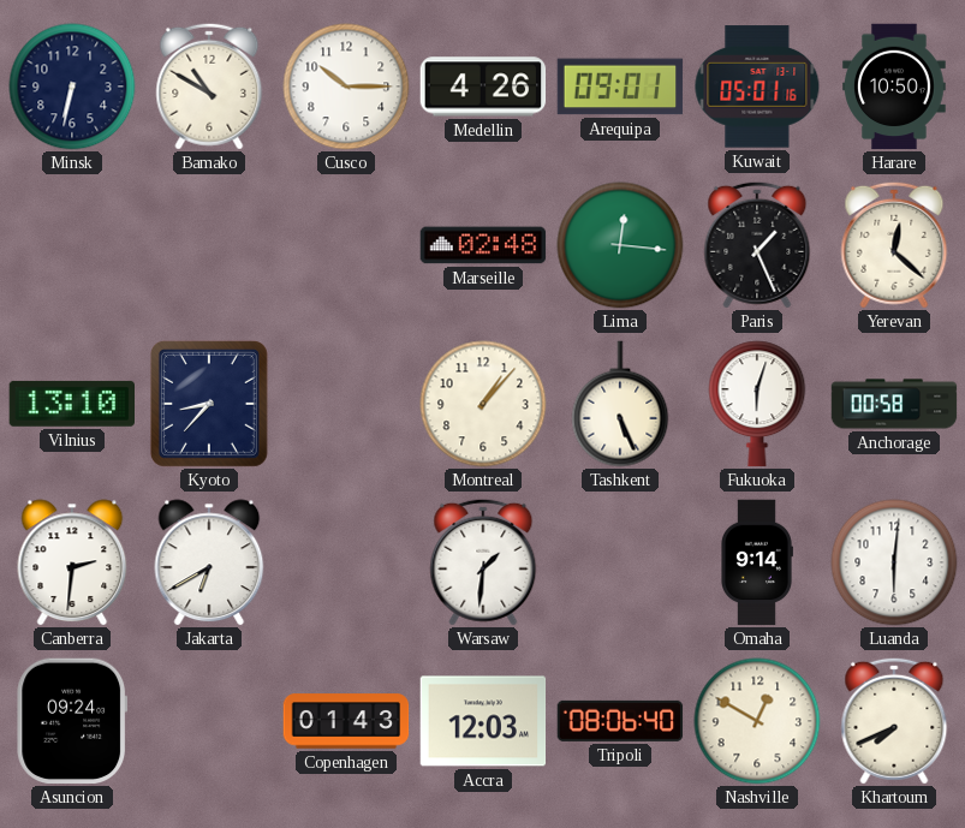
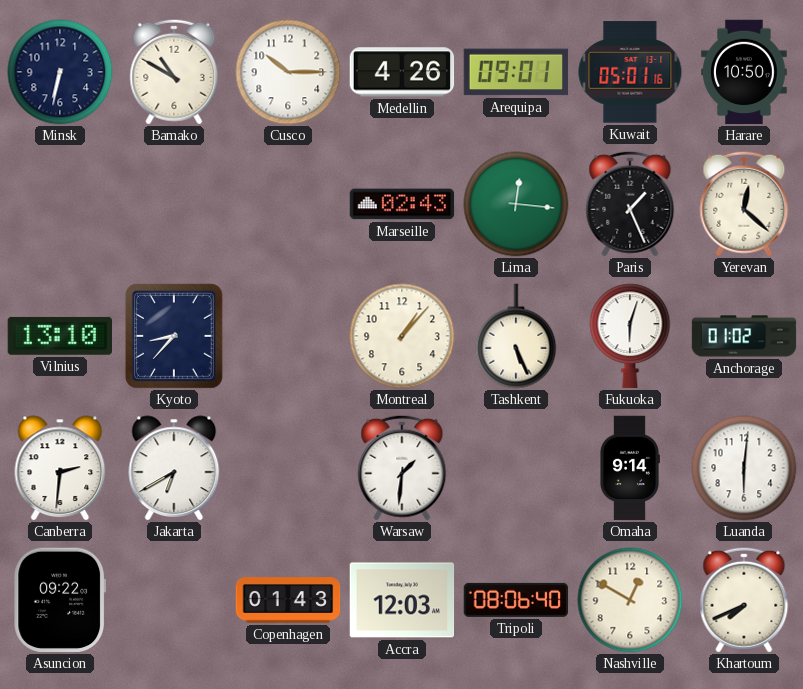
Marseille: 02:48 -> 02:43 (402, 204)
Anchorage: 00:58 -> 01:02 (744, 336)
Asuncion: 09:24 -> 09:22 (60, 600)
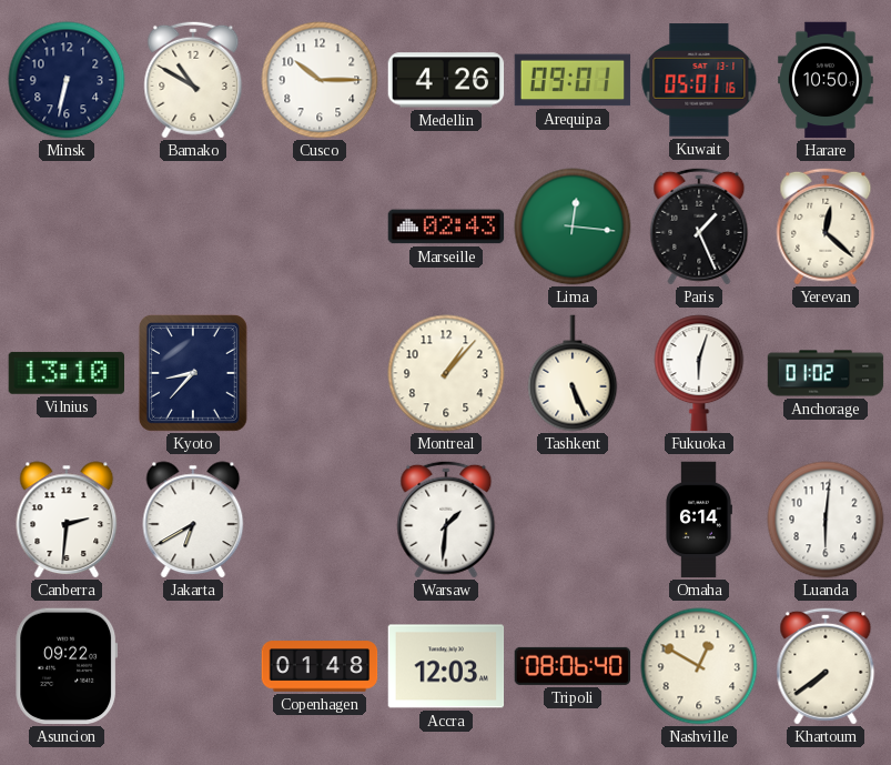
Omaha: 9:14 -> 6:14 (699, 520)
Copenhagen: 01:43 -> 01:48 (320, 666)
Khartoum: 7:41 -> 7:39 (826, 666)
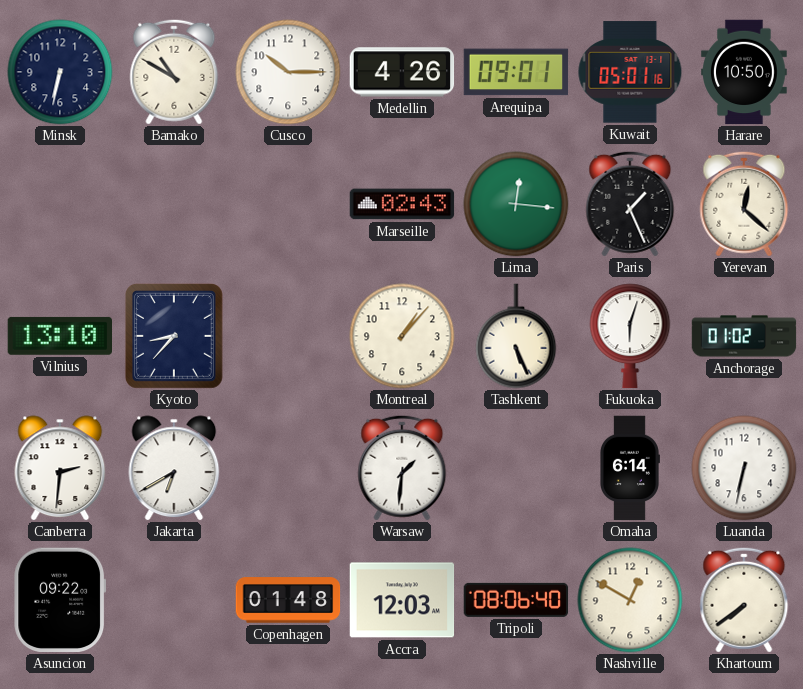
Luanda: 6:01 -> 6:32 (744, 468)
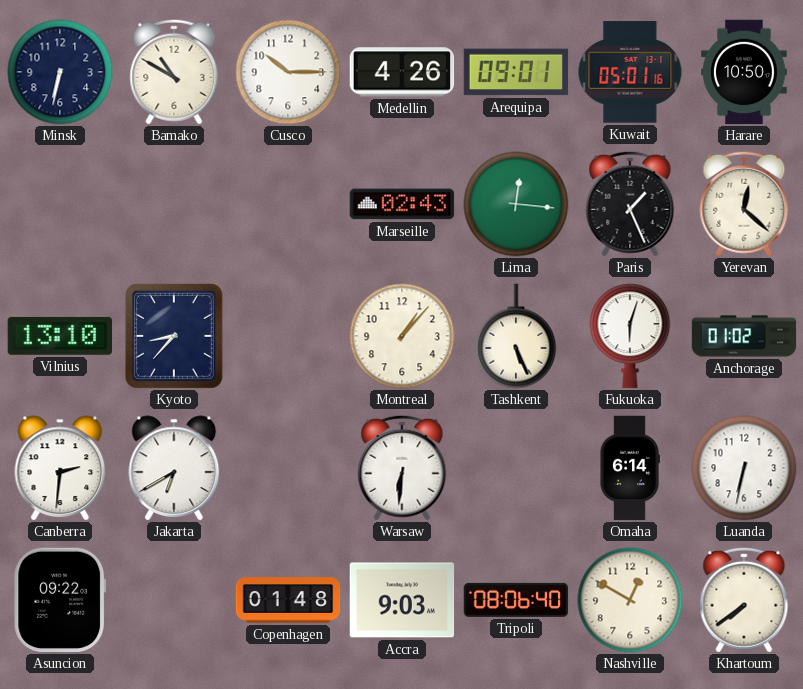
Warsaw: 1:31 -> 6:31 (402, 468)
Accra: 12:03 -> 9:03 (402, 600)
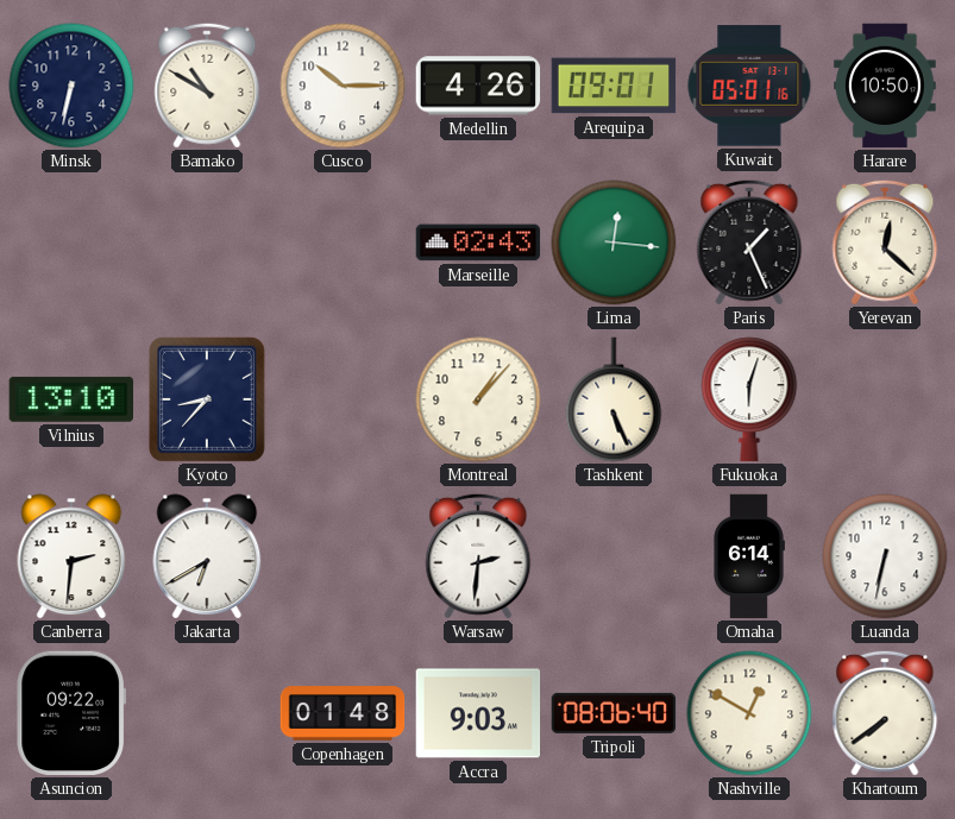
Anchorage: 01:02 -> none (744, 336)
Warsaw: 6:31 -> 2:31 (478, 556)
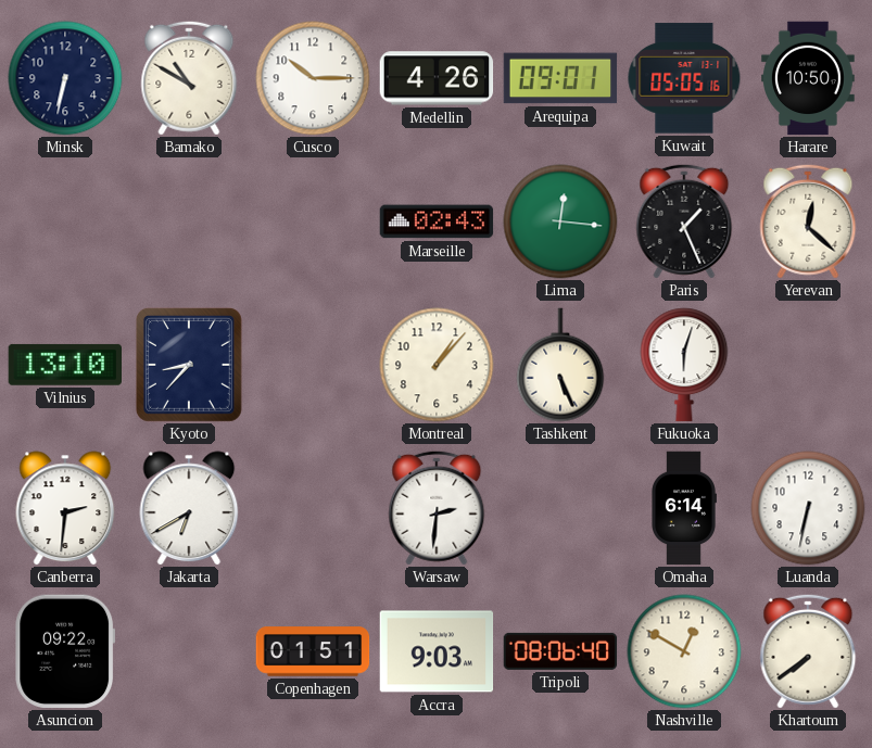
Kuwait: 05:01 -> 05:05 (684, 78)
Copenhagen: 01:48 -> 01:51 (313, 651)
